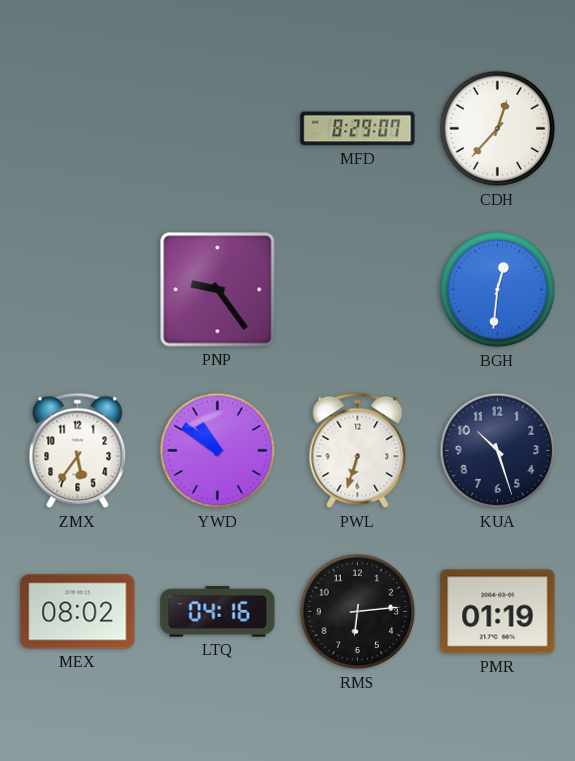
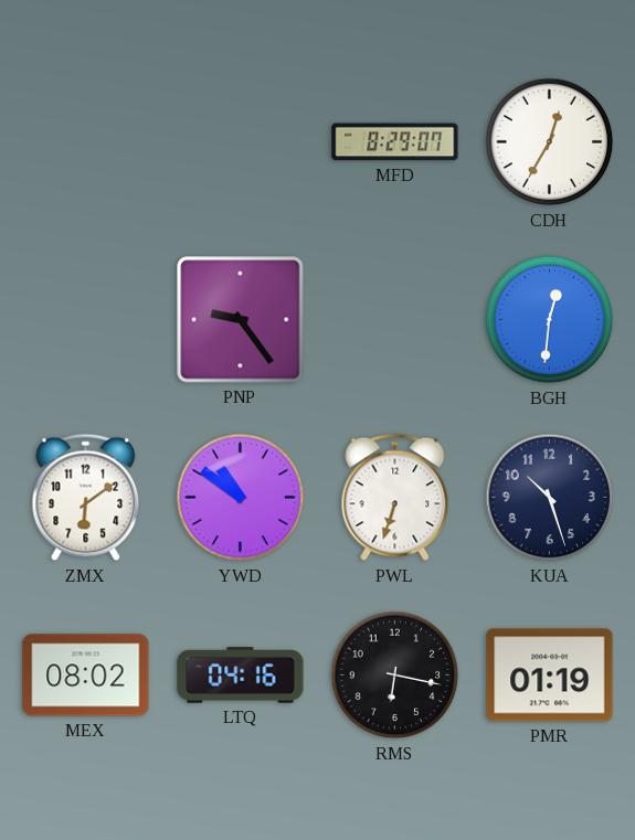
CDH: 12:37 -> 12:35 (550, 142)
ZMX: 5:36 -> 6:09 (86, 498)
RMS: 6:14 -> 6:17 (395, 676)
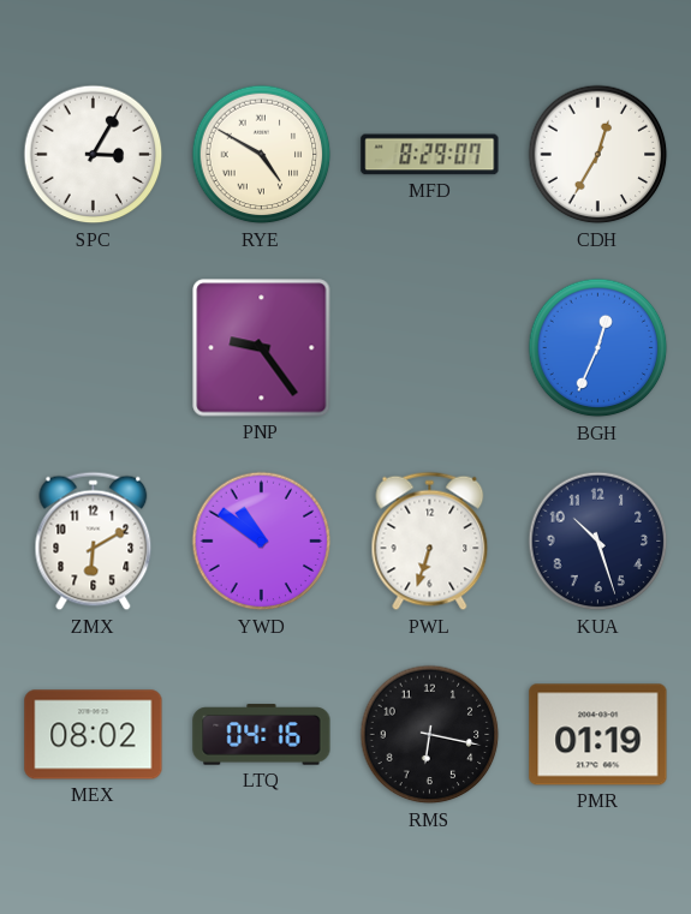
SPC: none -> 3:05 (94, 155)
RYE: none -> 4:50 (262, 155)
BGH: 12:31 -> 12:34 (598, 348)
ZMX: 6:09 -> 6:10 (94, 542)
